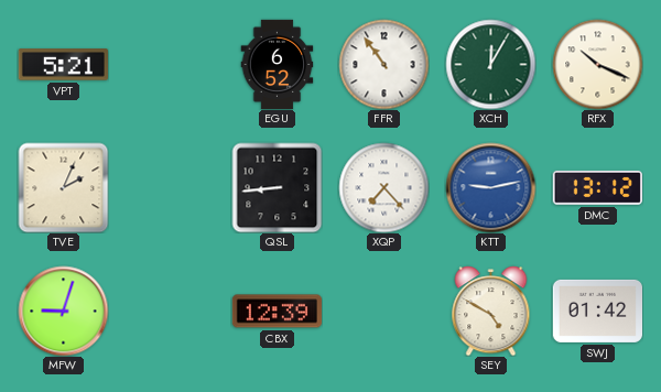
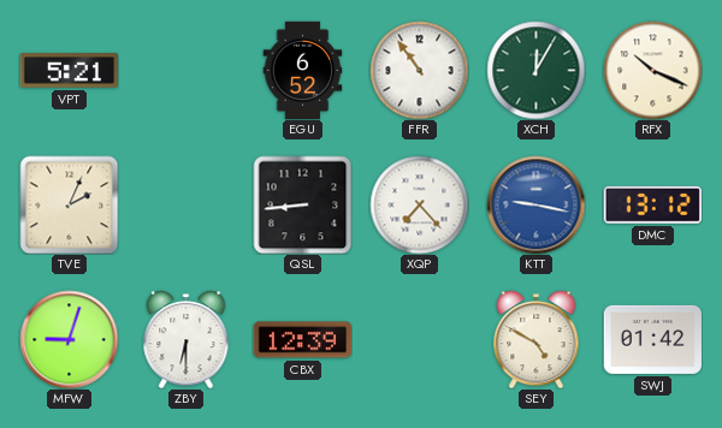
KTT: 9:13 -> 9:17 (535, 204)
ZBY: none -> 6:30 (187, 339)
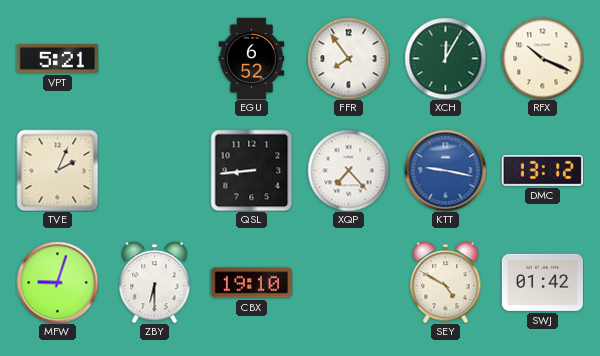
FFR: 10:54 -> 7:54 (348, 58)
CBX: 12:39 -> 19:10 (251, 283)
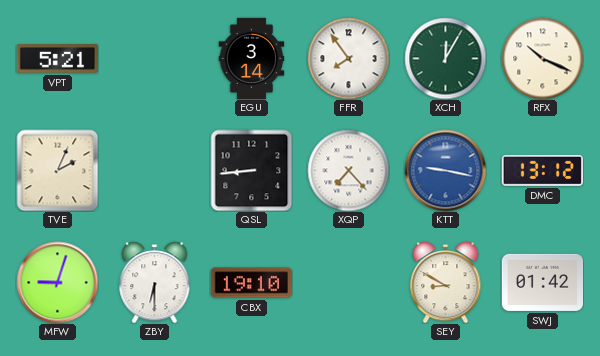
EGU: 6:52 -> 3:14 (252, 58)
SEY: 4:50 -> 8:50 (446, 282)
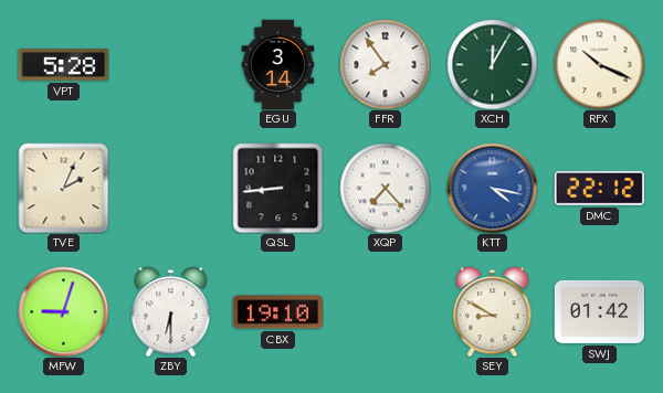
VPT: 5:21 -> 5:28 (63, 65)
KTT: 9:17 -> 4:17 (492, 188)
DMC: 13:12 -> 22:12 (599, 188)
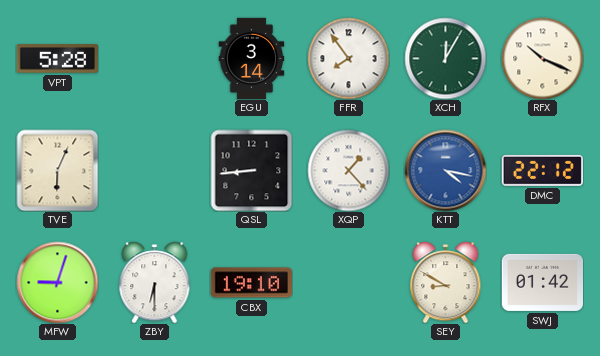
TVE: 2:04 -> 6:04 (57, 170)
XQP: 7:23 -> 1:23 (348, 170)
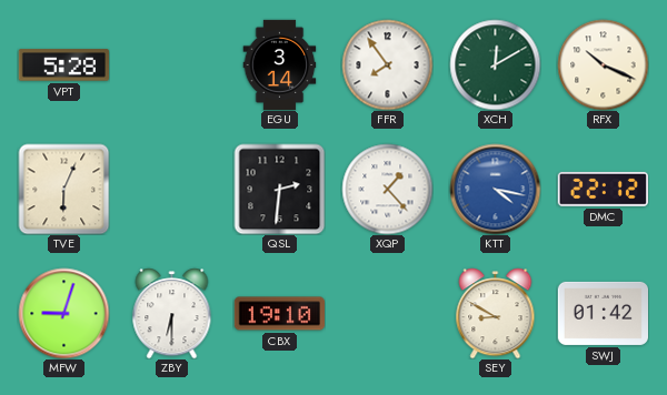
XCH: 12:05 -> 12:10 (495, 64)
QSL: 8:44 -> 2:31 (279, 189)
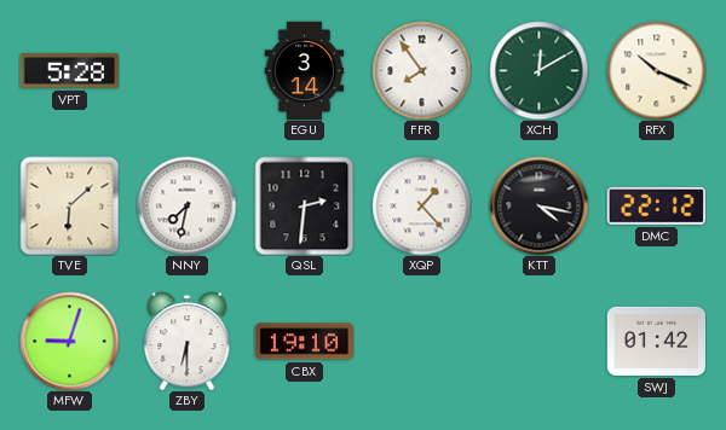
TVE: 6:04 -> 6:08 (69, 205)
NNY: none -> 7:32 (186, 205)
KTT dial: blue -> black (538, 205)
SEY: 8:50 -> none (496, 313)
